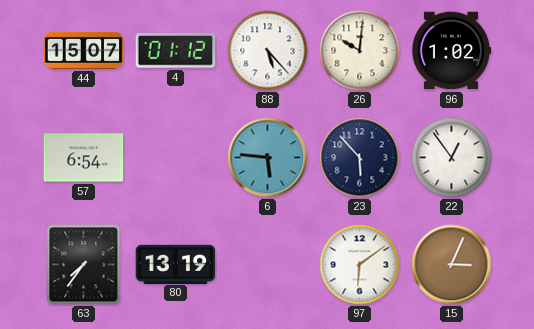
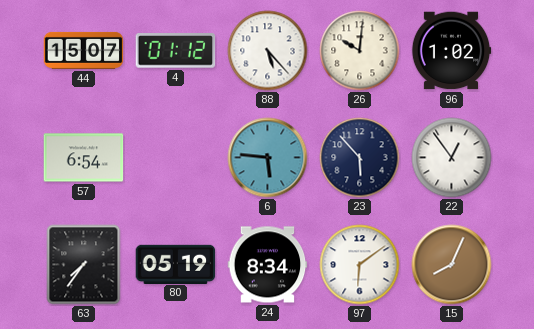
80: 13:19 -> 05:19 (176, 264)
24: none -> 8:34 (268, 265)
15: 3:04 -> 8:04 (452, 265)
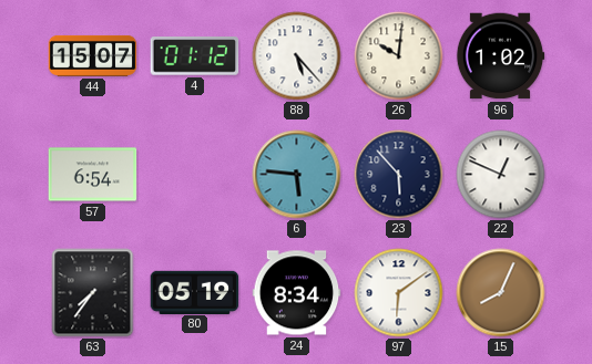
22: 12:54 -> 12:49 (501, 175)
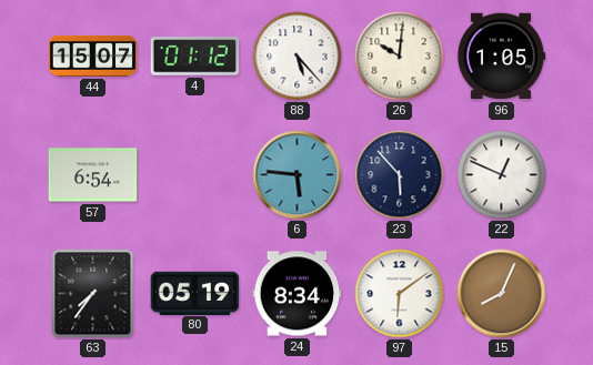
96: 1:02 -> 1:05 (501, 57)
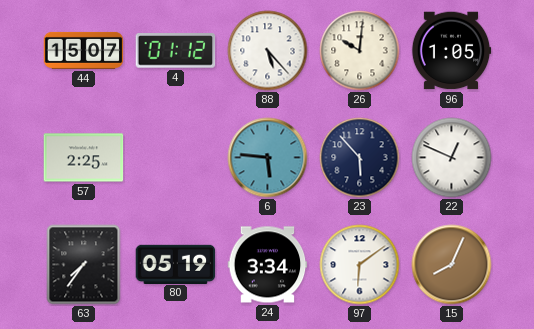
57: 6:54 -> 2:25 (84, 158)
24: 8:34 -> 3:34 (268, 265)
